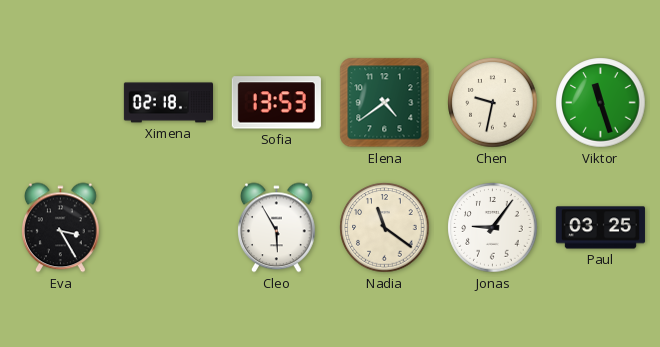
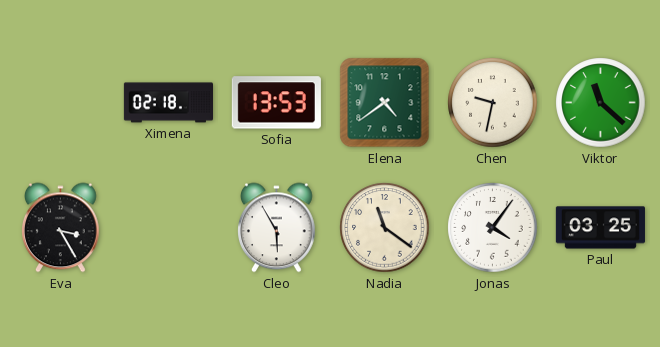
Viktor: 11:27 -> 11:22 (601, 103)
Jonas: 9:06 -> 4:06 (493, 228)
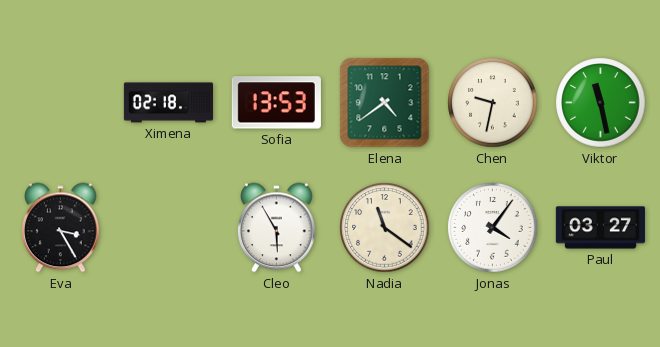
Viktor: 11:22 -> 11:28 (601, 103)
Paul: 03:25 -> 03:27 (600, 228)
